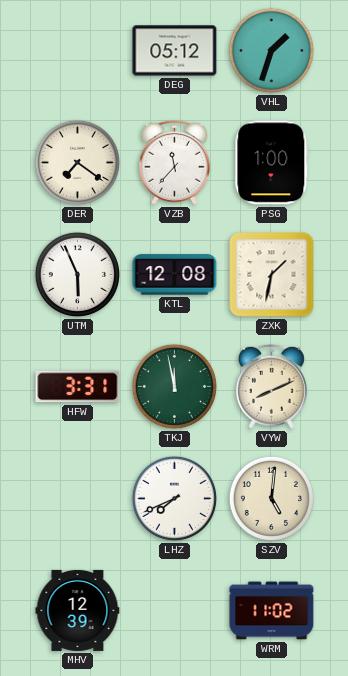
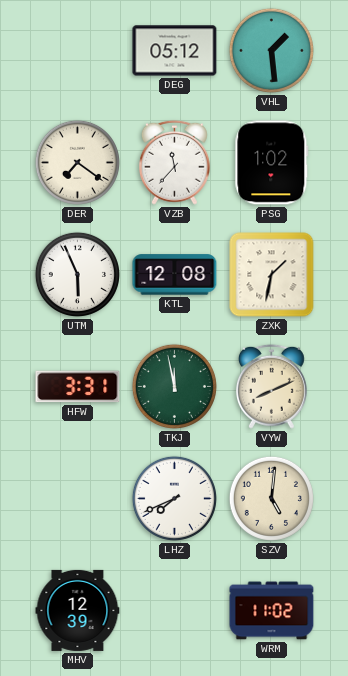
VHL: 1:33 -> 1:29 (271, 50)
PSG: 1:00 -> 1:02 (272, 163)
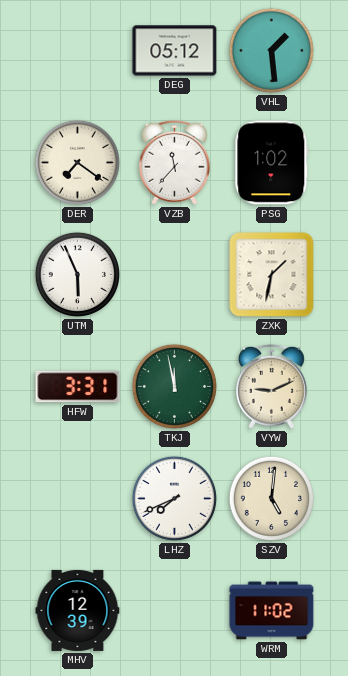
KTL: 12:08 -> none (175, 275)
VYW: 8:11 -> 9:11 (271, 386)
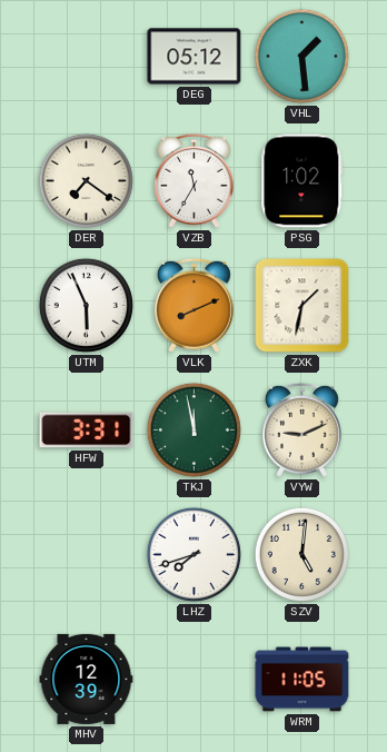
VZB: 11:37 -> 11:35 (193, 180)
VLK: none -> 8:11 (193, 305)
LHZ: 7:41 -> 7:42 (193, 554)
WRM: 11:02 -> 11:05 (302, 680)
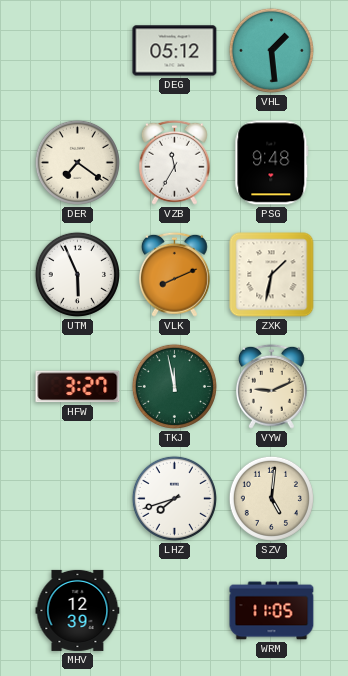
PSG: 1:02 -> 9:48 (272, 163)
HFW: 3:31 -> 3:27 (78, 387)
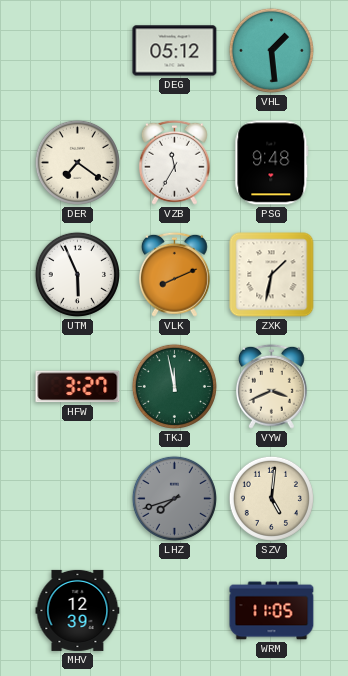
VYW: 9:11 -> 3:41 (271, 386)
LHZ dial: white -> grey (174, 498)
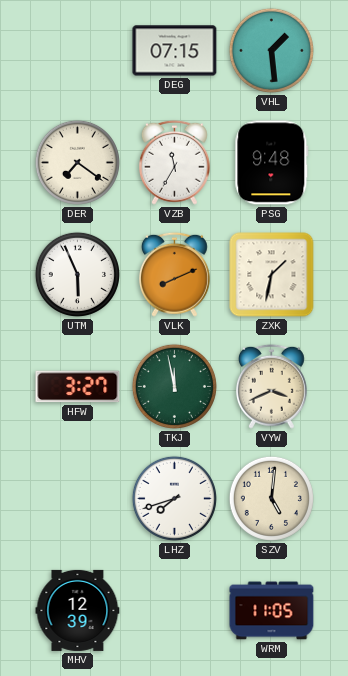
DEG: 05:12 -> 07:15 (175, 51)
LHZ dial: grey -> white (174, 498)
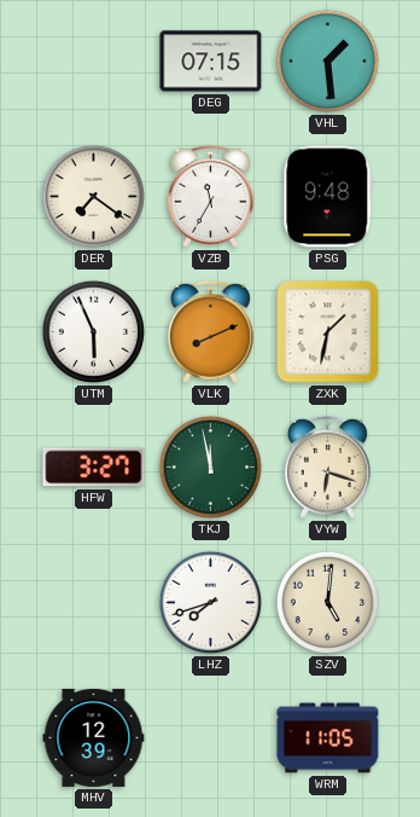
VYW: 3:41 -> 6:18 (327, 467)
